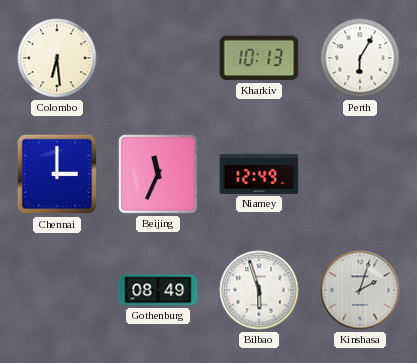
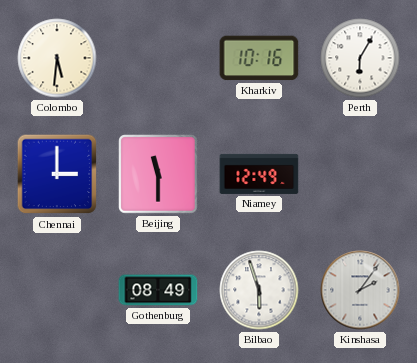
Colombo: 6:29 -> 5:31 (57, 58)
Kharkiv: 10:13 -> 10:16 (259, 58)
Beijing: 11:34 -> 11:30 (158, 174)
Kinshasa: 2:03 -> 2:06 (360, 290)
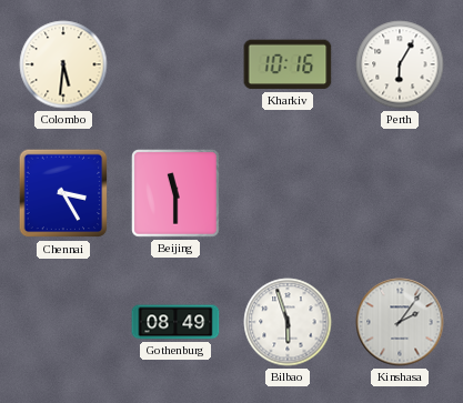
Chennai: 3:00 -> 3:25 (63, 193)
Niamey: 12:49 -> none (259, 174)
